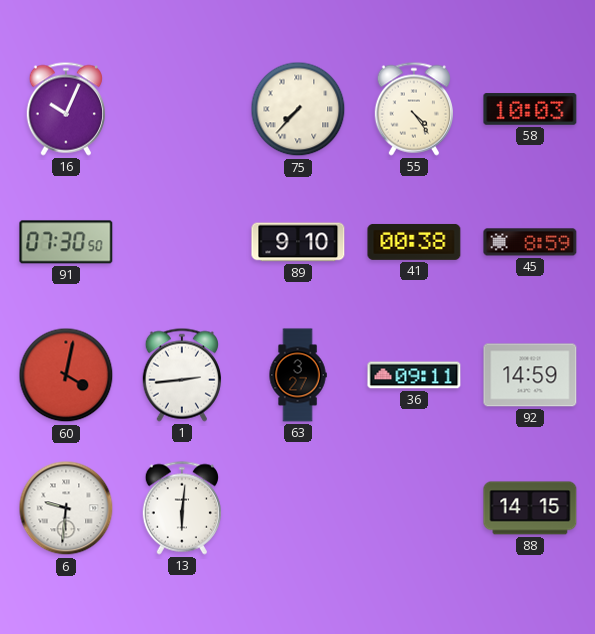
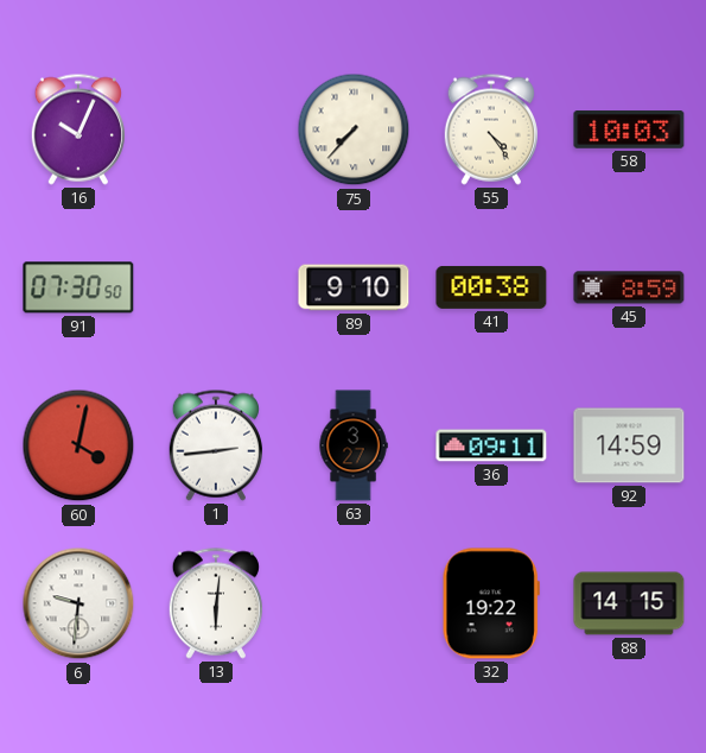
32: none -> 19:22 (491, 603)
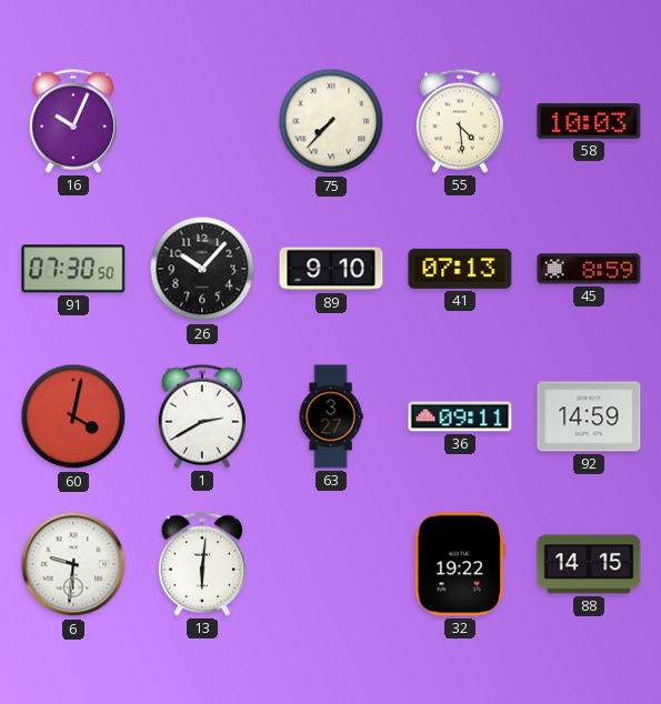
55: 4:24 -> 4:29 (459, 121)
26: none -> 10:07 (202, 269)
41: 00:38 -> 07:13 (460, 269)
1: 2:44 -> 2:40 (201, 416)
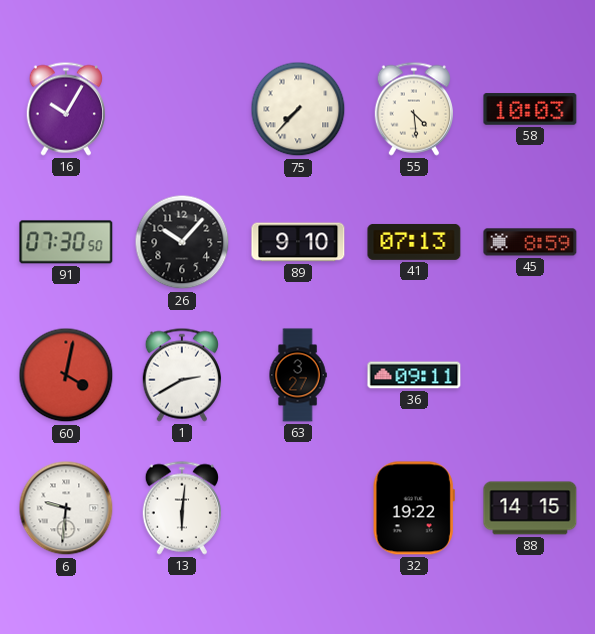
16: 10:04 -> 10:05 (65, 109)
92: 14:59 -> none (589, 416)
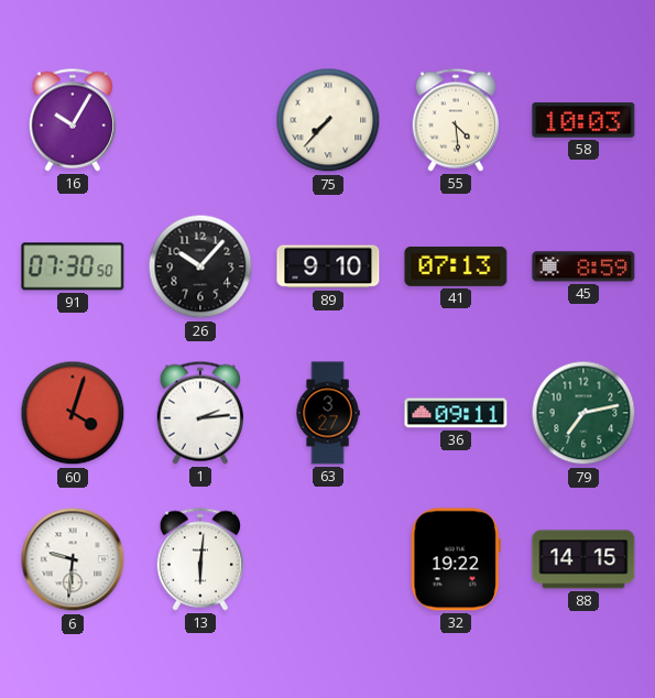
60: 4:02 -> 4:03 (73, 413)
1: 2:40 -> 2:14 (199, 413)
79: none -> 7:13 (583, 413)
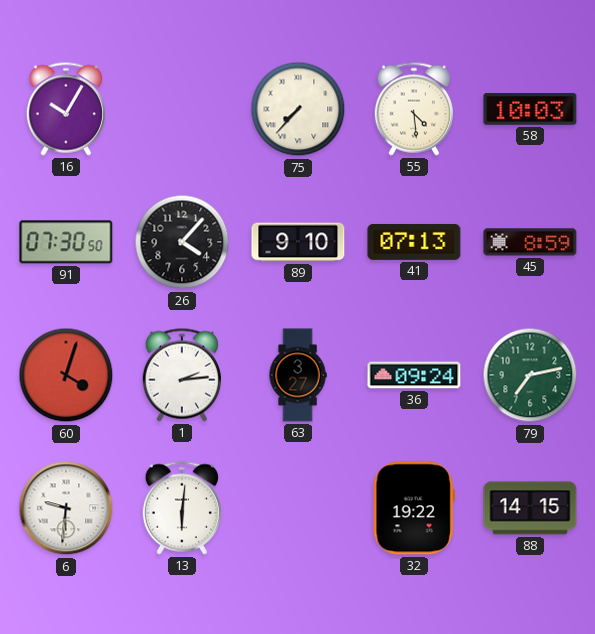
26: 10:07 -> 4:07 (182, 242)
36: 09:11 -> 09:24 (414, 375)
